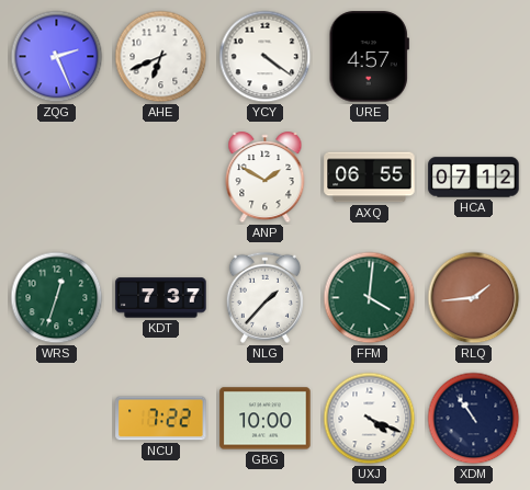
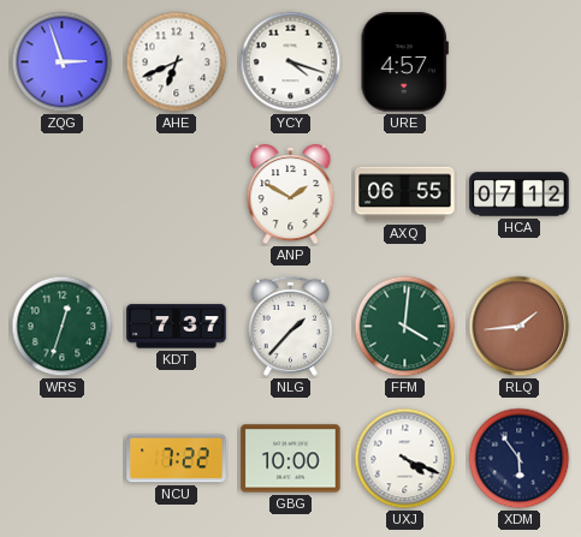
ZQG: 2:26 -> 2:57 (63, 62)
YCY: 4:21 -> 4:18 (291, 62)
XDM: 10:54 -> 5:54 (520, 459)
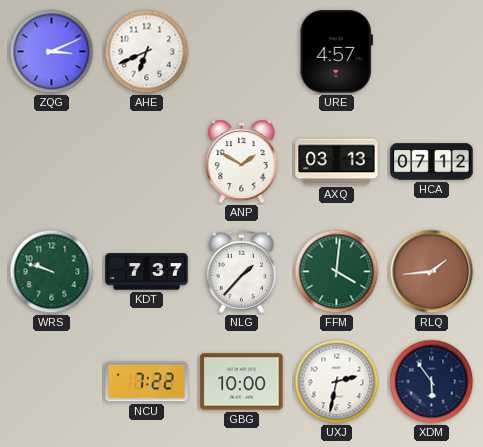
ZQG: 2:57 -> 3:11 (52, 52)
YCY: 4:18 -> none (291, 62)
AXQ: 06:55 -> 03:13 (337, 162)
WRS: 12:33 -> 9:48 (52, 272)
UXJ: 4:19 -> 2:32 (337, 382)
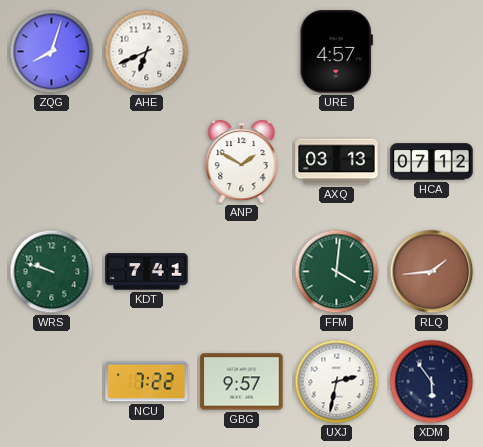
ZQG: 3:11 -> 8:03 (52, 52)
KDT: 7:37 -> 7:41 (147, 272)
NLG: 1:37 -> none (241, 271)
GBG: 10:00 -> 9:57 (242, 382)
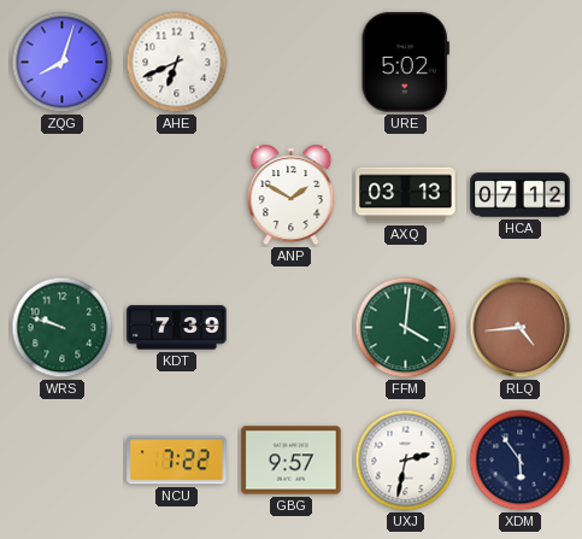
URE: 4:57 -> 5:02 (405, 63)
KDT: 7:41 -> 7:39 (177, 328)
RLQ: 1:44 -> 4:44 (521, 328)
